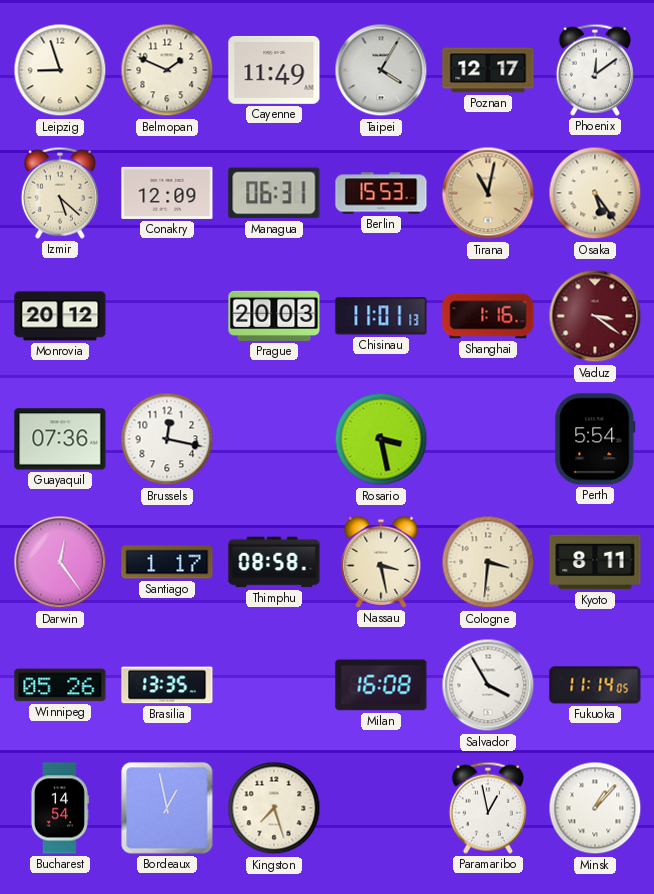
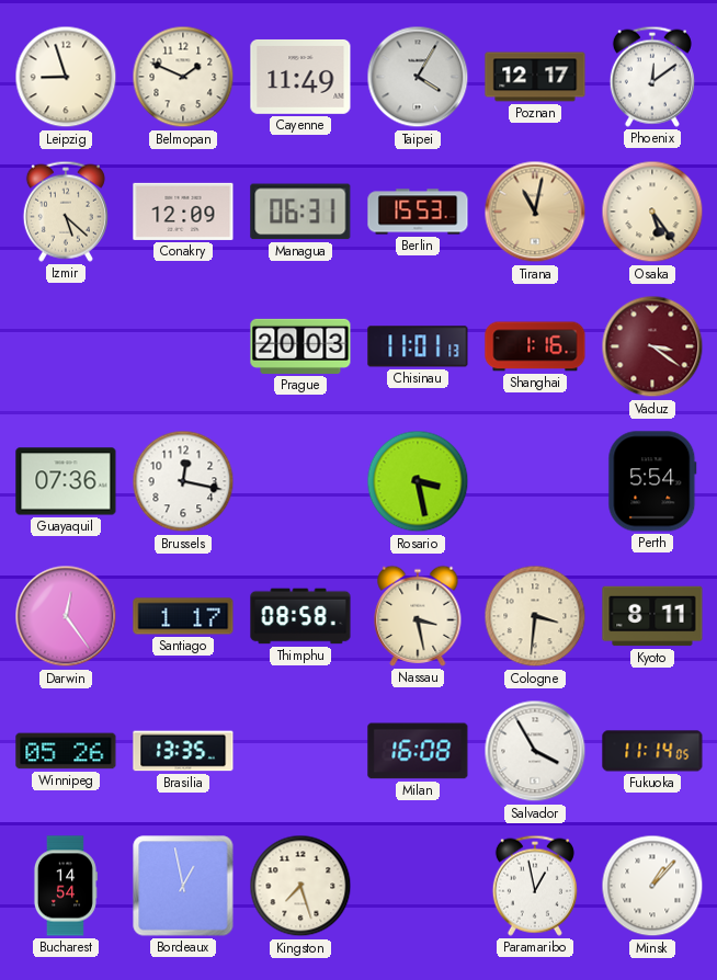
Monrovia: 20:12 -> none (60, 316)
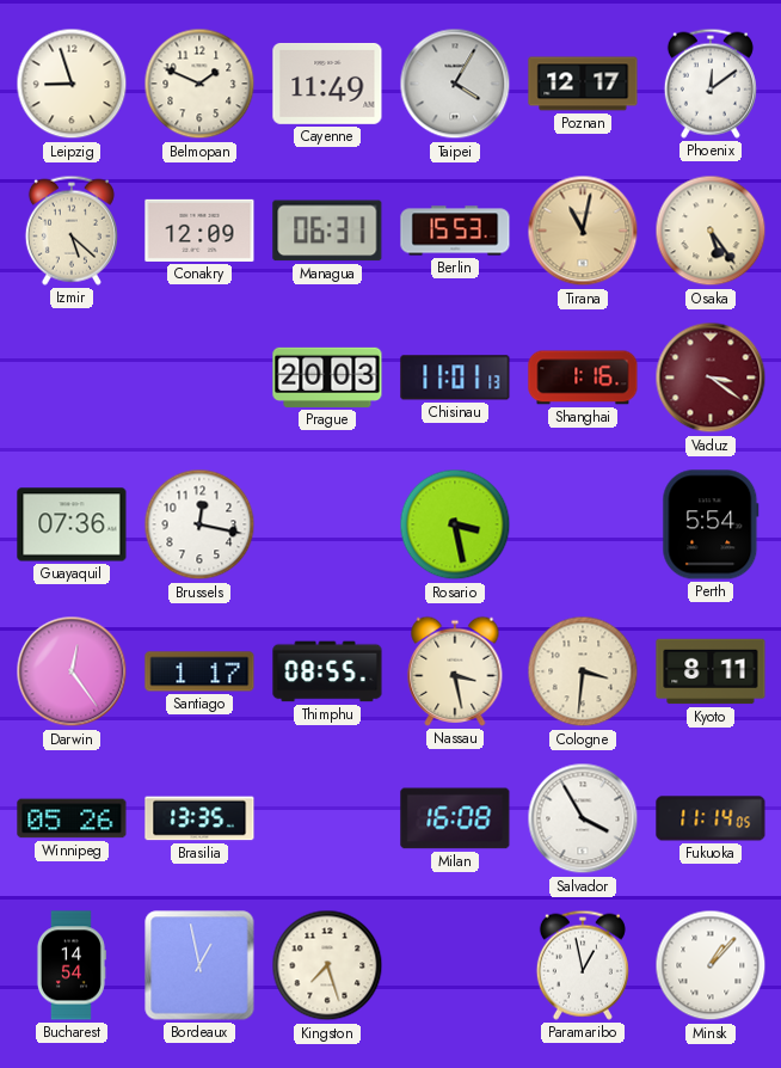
Thimphu: 08:58 -> 08:55 (327, 671)
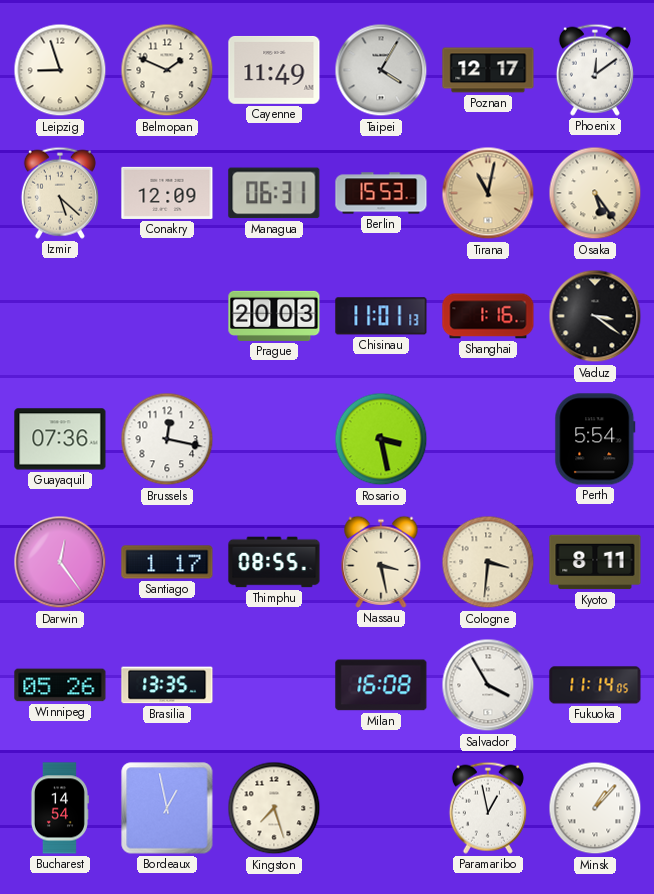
Vaduz dial: burgundy -> black (595, 316)
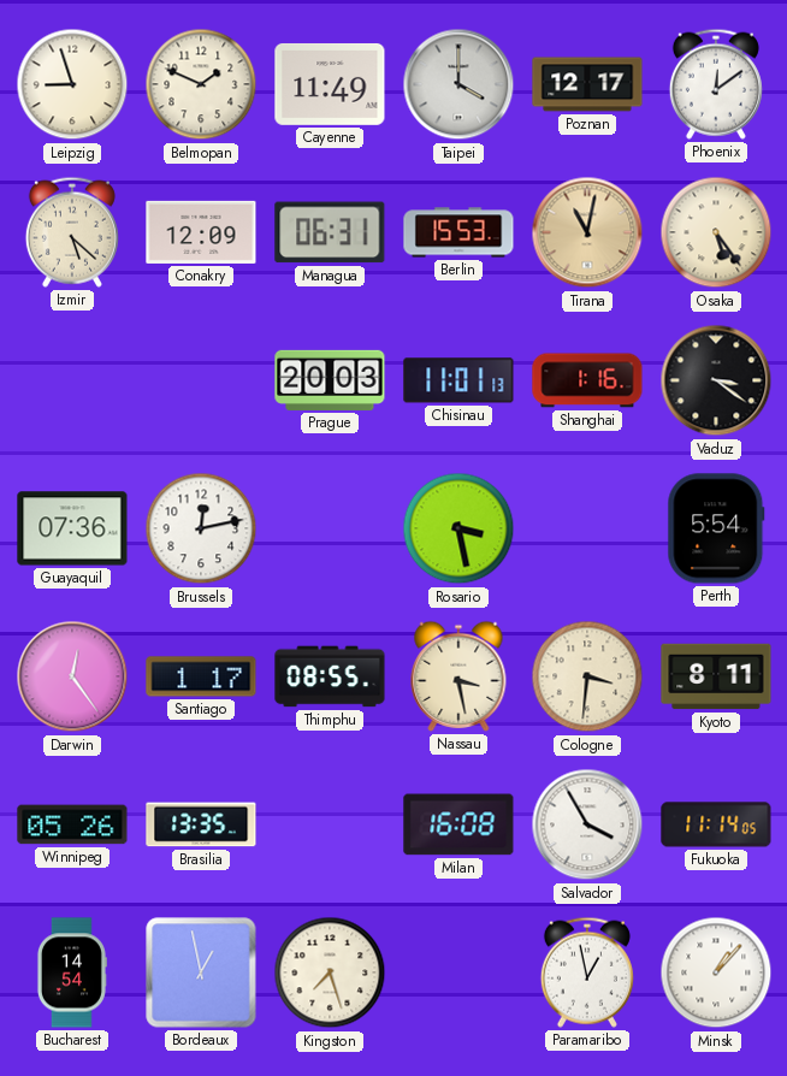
Taipei: 4:05 -> 4:00 (458, 84)
Brussels: 12:17 -> 12:13 (201, 528)
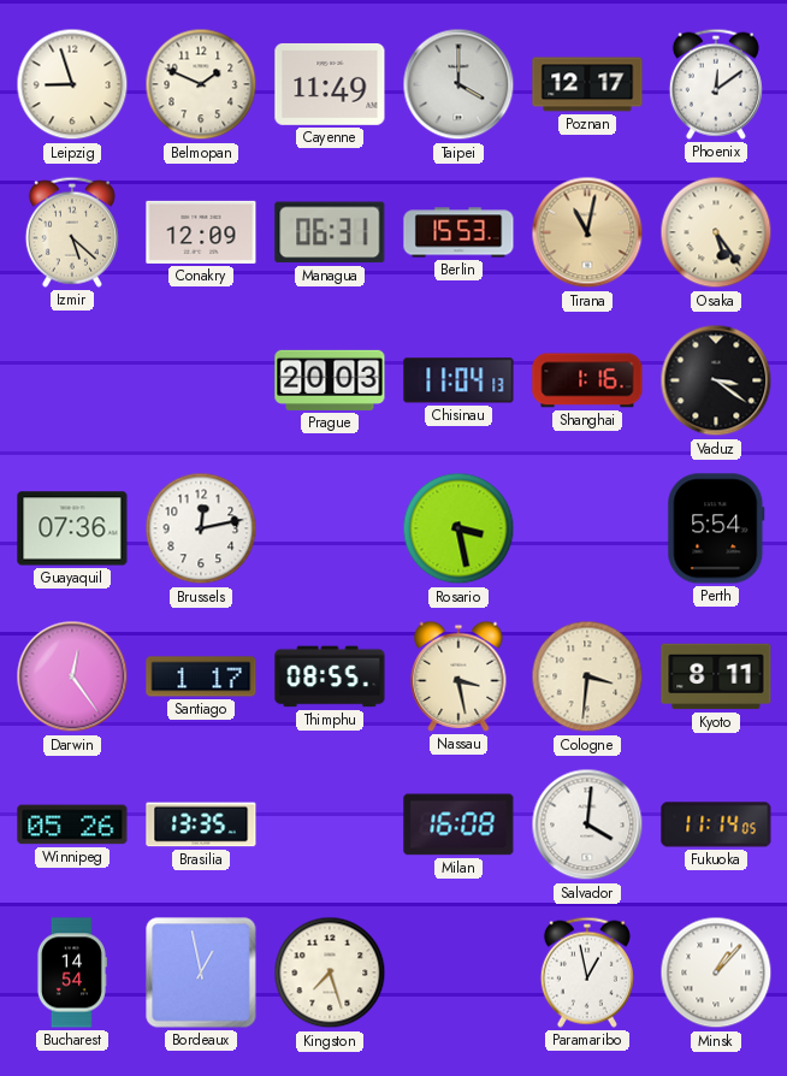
Chisinau: 11:01 -> 11:04 (458, 380)
Salvador: 3:55 -> 4:01 (587, 824)
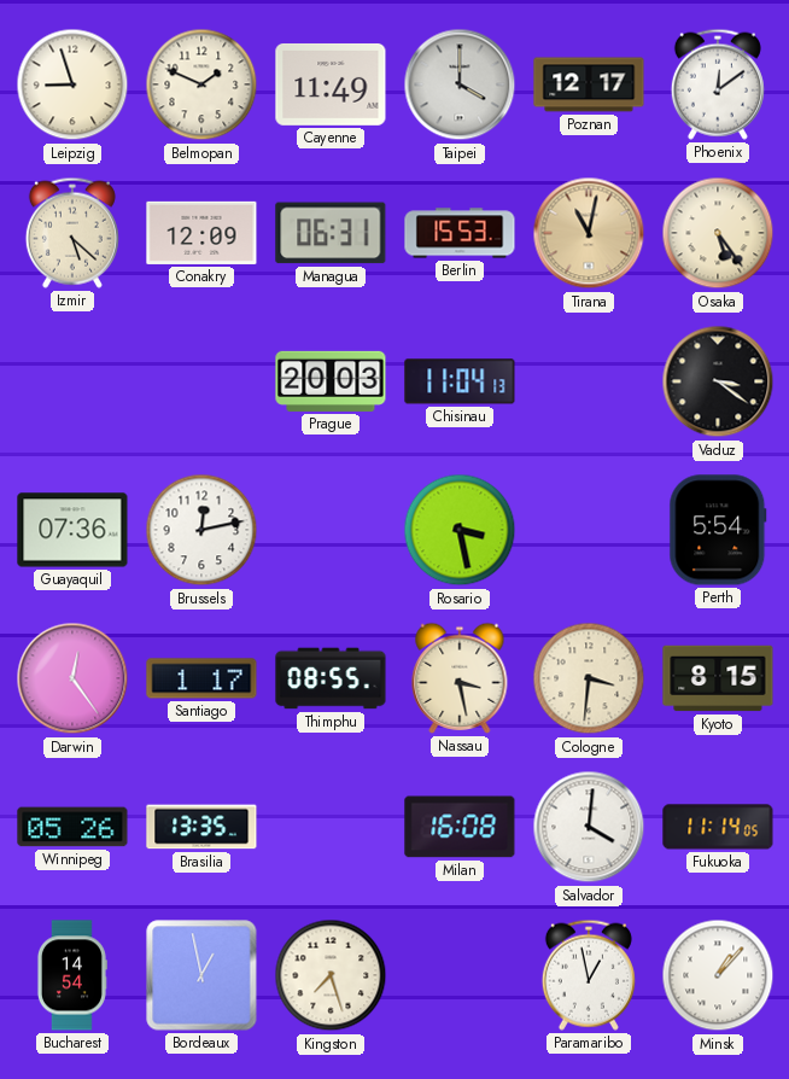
Shanghai: 1:16 -> none (587, 380)
Kyoto: 8:11 -> 8:15 (718, 678)
